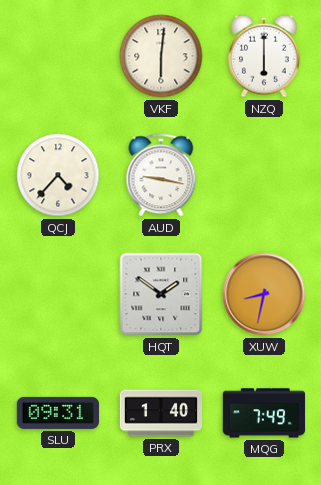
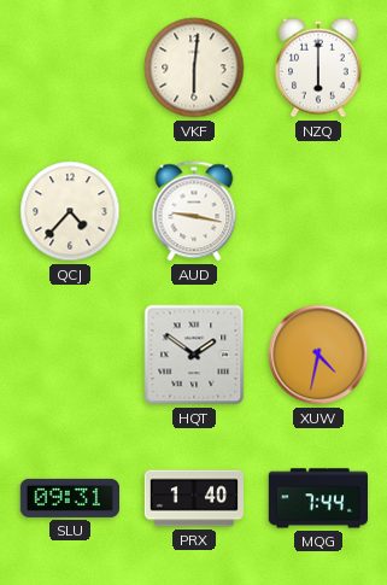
XUW: 8:32 -> 4:32 (318, 355)
MQG: 7:49 -> 7:44 (317, 498)
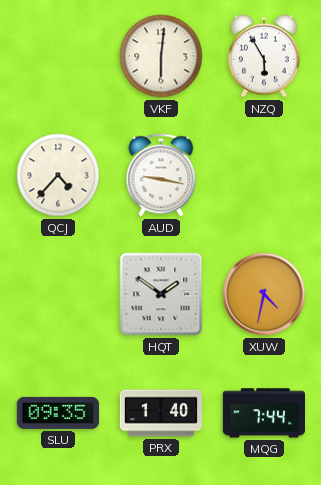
NZQ: 6:00 -> 5:55 (264, 56)
SLU: 09:31 -> 09:35 (57, 413)
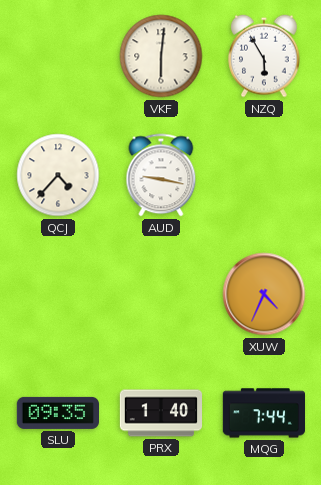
HQT: 1:51 -> none (161, 294)
XUW: 4:32 -> 4:34 (264, 294)
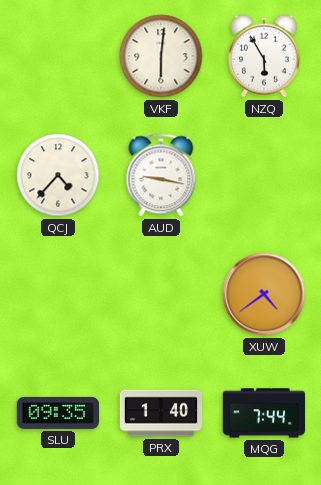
XUW: 4:34 -> 4:39 (264, 294)
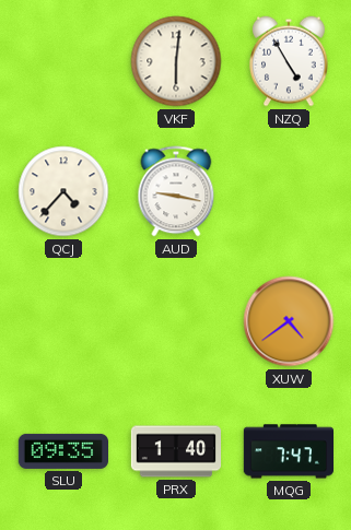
NZQ: 5:55 -> 4:55 (289, 61)
MQG: 7:44 -> 7:47 (288, 451)
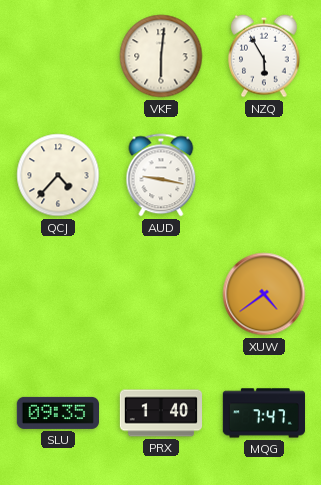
NZQ: 4:55 -> 5:55 (264, 56)
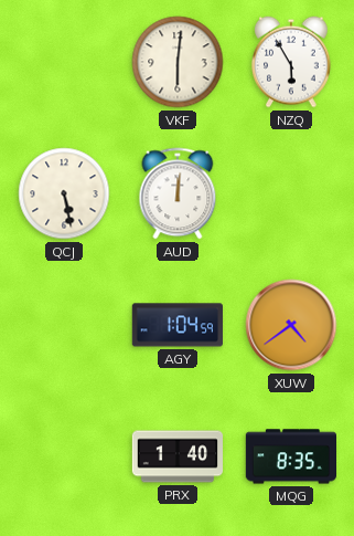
QCJ: 4:37 -> 5:28 (64, 193)
AUD: 9:17 -> 12:01 (178, 193)
AGY: none -> 1:04 (178, 325)
SLU: 09:35 -> none (57, 413)
MQG: 7:47 -> 8:35 (290, 456)
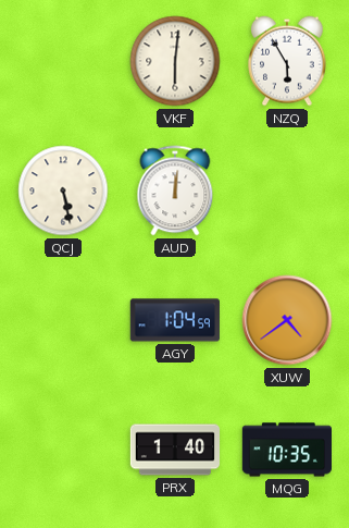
MQG: 8:35 -> 10:35 (286, 450)
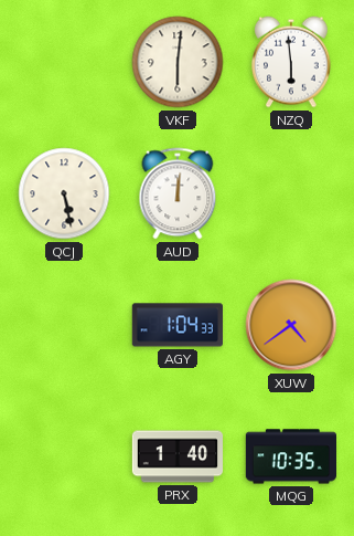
NZQ: 5:55 -> 5:59 (291, 62)
AGY: 1:04:59 -> 1:04:33 (178, 325)
